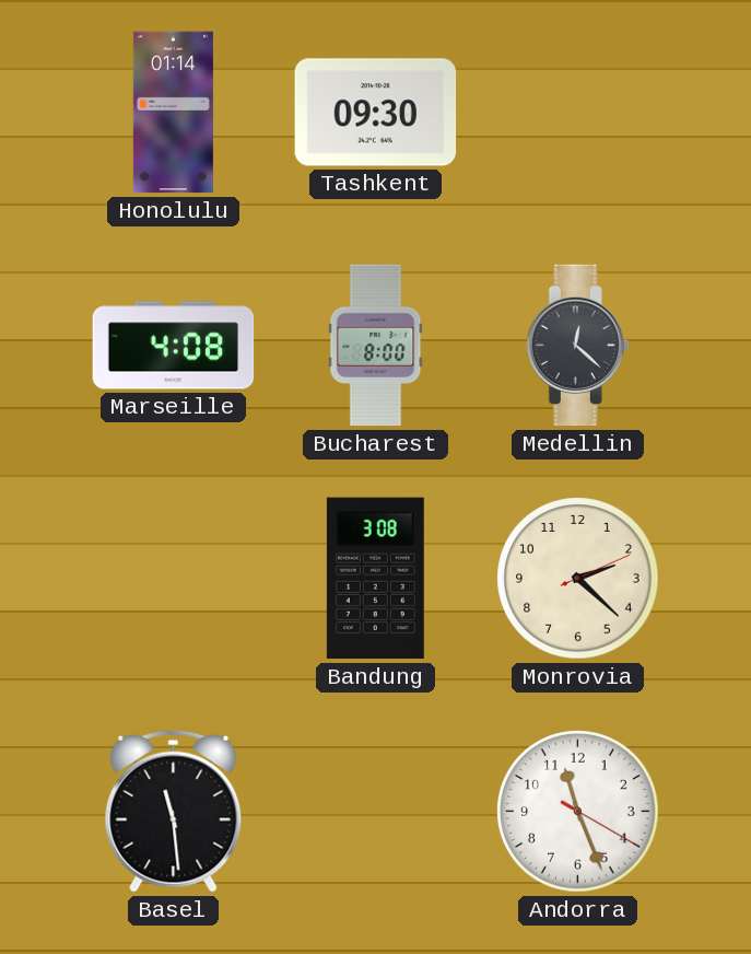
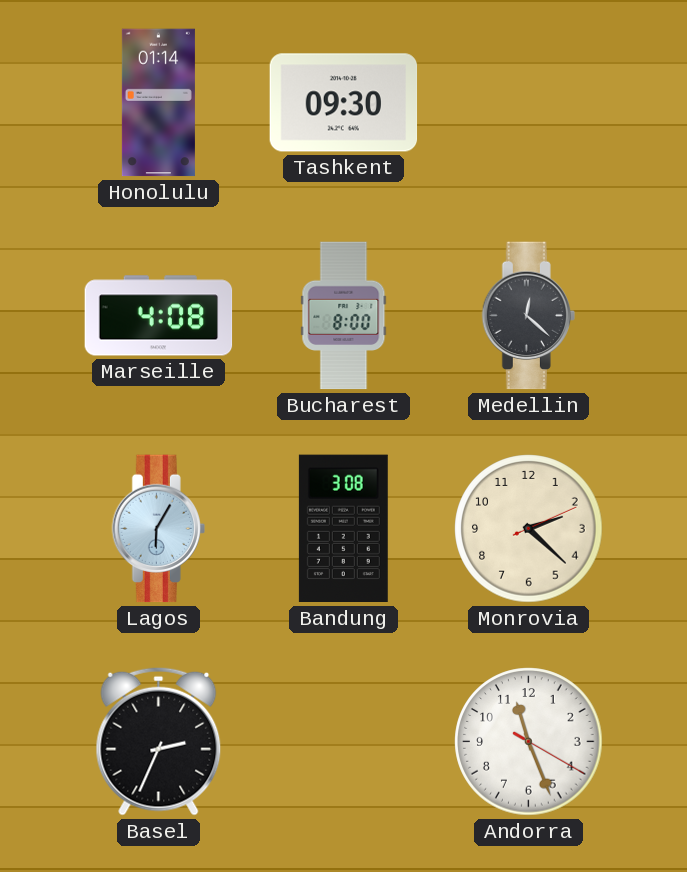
Lagos: none -> 6:05 (158, 529)
Basel: 11:29 -> 2:34 (159, 741)
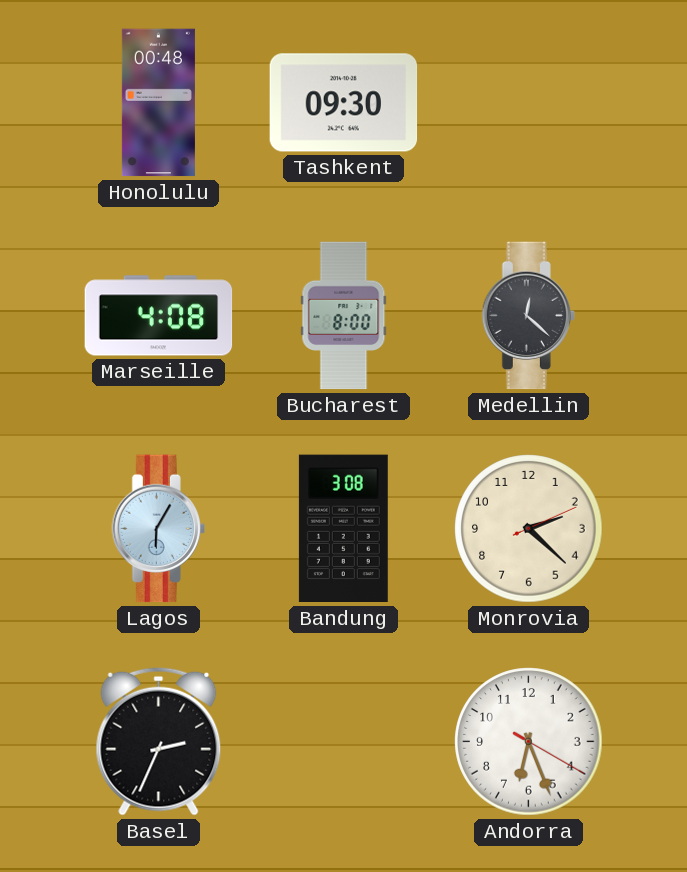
Honolulu: 01:14 -> 00:48 (158, 103)
Andorra: 11:26 -> 6:26 (529, 742)
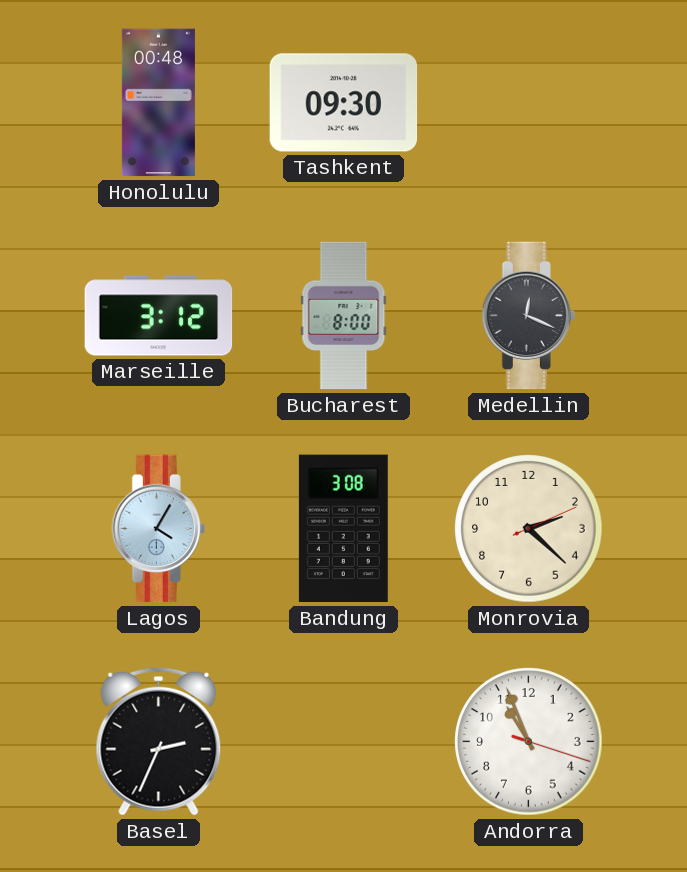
Marseille: 4:08 -> 3:12 (159, 316)
Medellin: 12:22 -> 12:19 (528, 316)
Lagos: 6:05 -> 4:05 (158, 529)
Andorra: 6:26 -> 10:56 (529, 742)
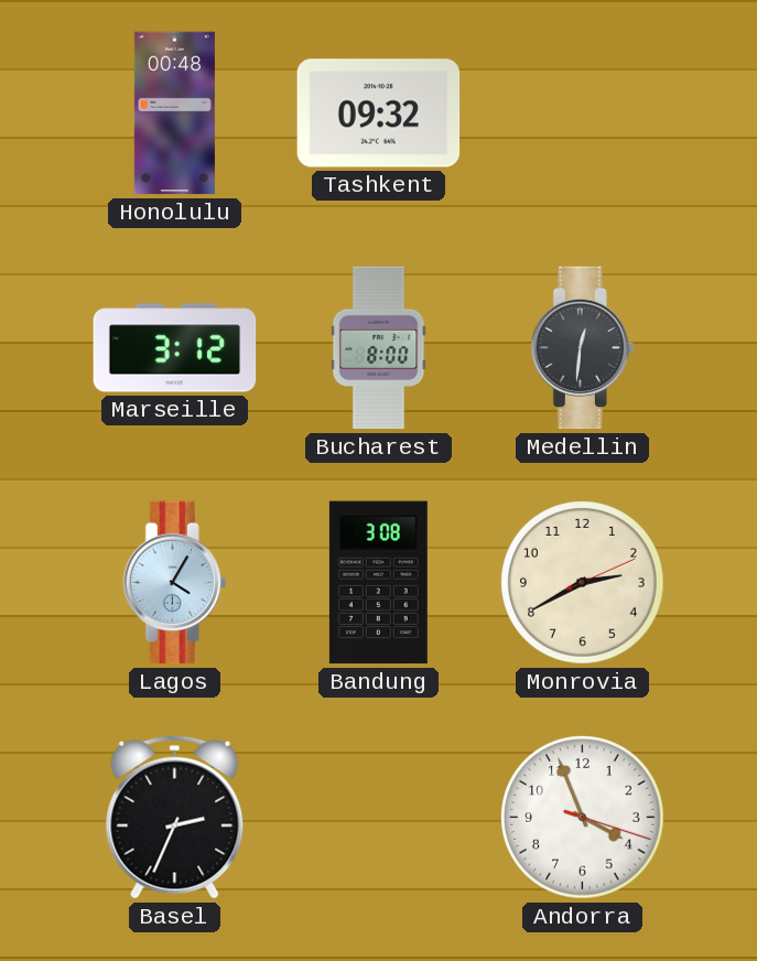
Tashkent: 09:30 -> 09:32 (379, 114)
Medellin: 12:19 -> 12:31 (582, 348)
Monrovia: 2:22 -> 2:40 (583, 583)
Andorra: 10:56 -> 3:56 (583, 818)
